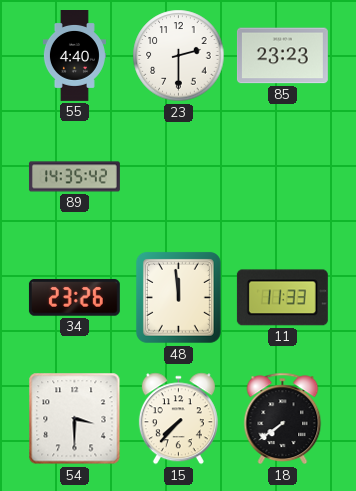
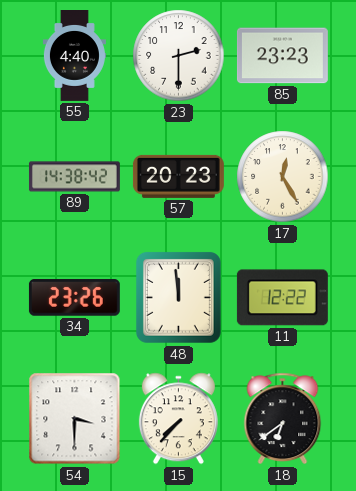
89: 14:35 -> 14:38 (74, 177)
57: none -> 20:23 (178, 176)
17: none -> 12:25 (283, 177)
11: 11:33 -> 12:22 (282, 298)
18: 7:39 -> 6:39 (283, 419)
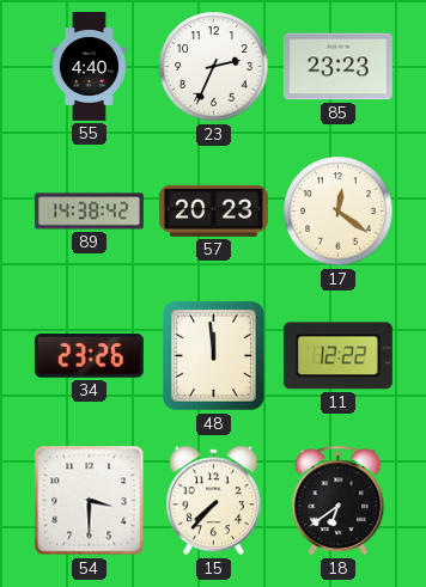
23: 2:30 -> 2:34 (214, 67)
17: 12:25 -> 12:21 (339, 212)
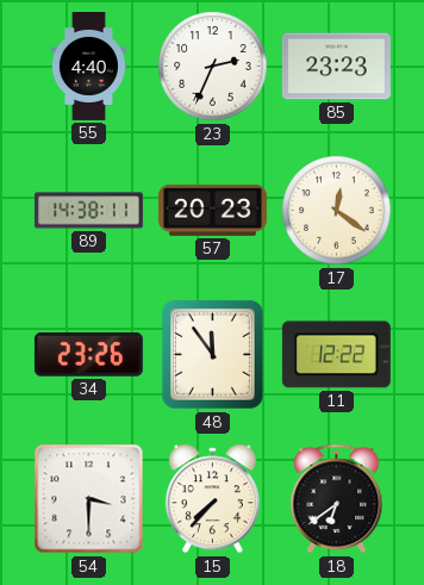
89: 14:38:42 -> 14:38:11 (88, 211)
48: 11:59 -> 11:54 (212, 354)
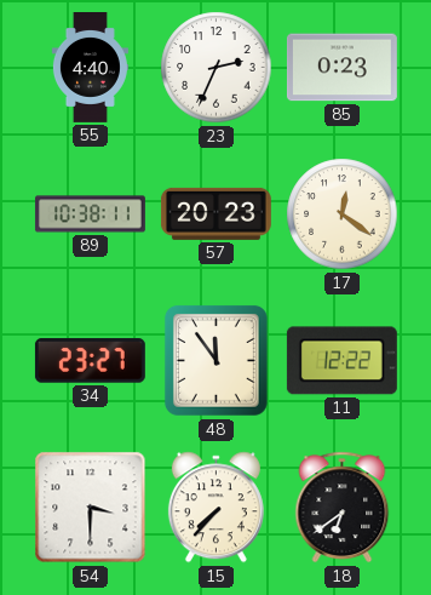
85: 23:23 -> 0:23 (341, 68)
89: 14:38 -> 10:38 (90, 214)
34: 23:26 -> 23:27 (90, 361)
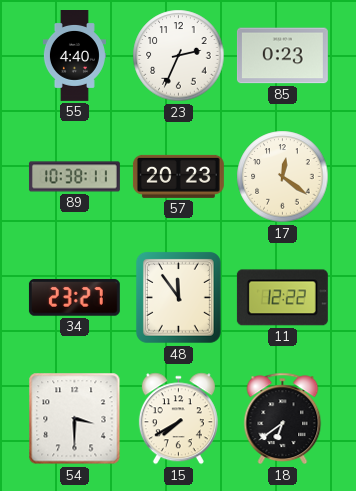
15: 7:37 -> 7:40 (178, 419)
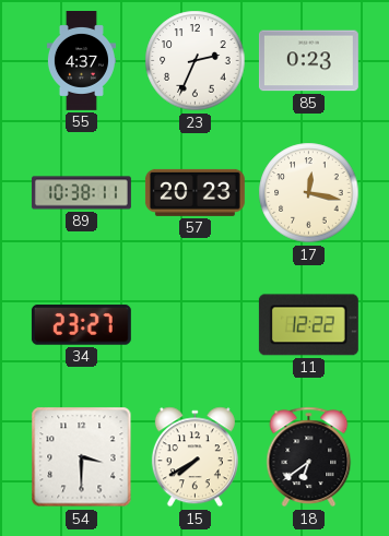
55: 4:40 -> 4:37 (81, 61)
17: 12:21 -> 12:17 (309, 193)
48: 11:54 -> none (178, 297)
